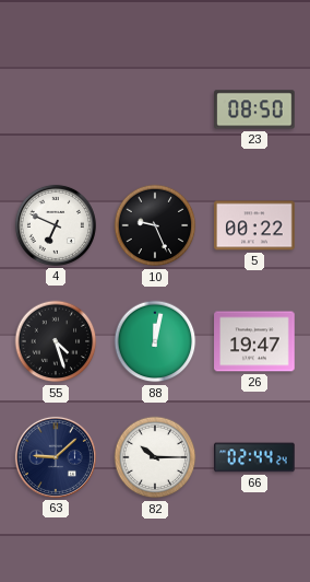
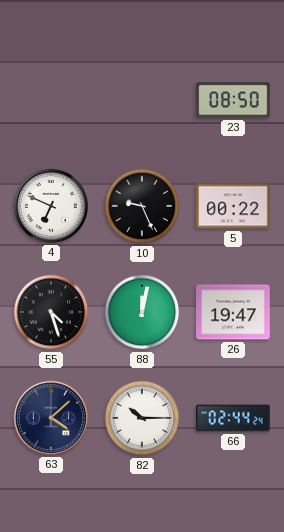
63: 9:08 -> 4:08 (51, 418)
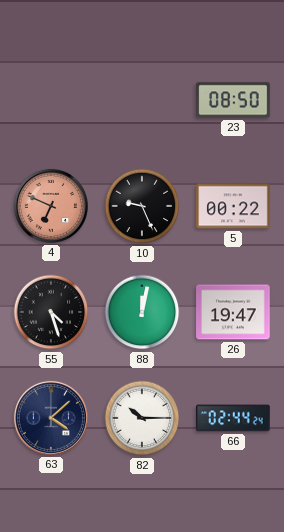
4 dial: white -> salmon (51, 206)
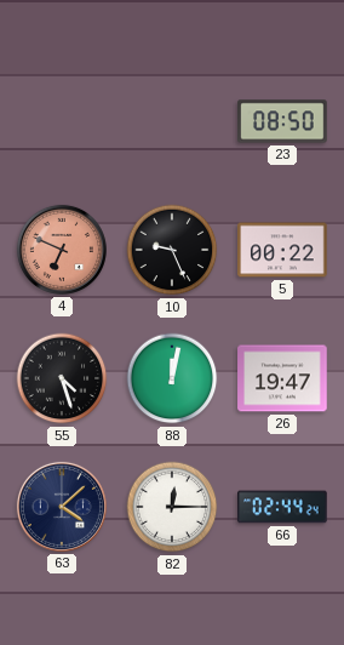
82: 10:15 -> 12:15 (172, 507)
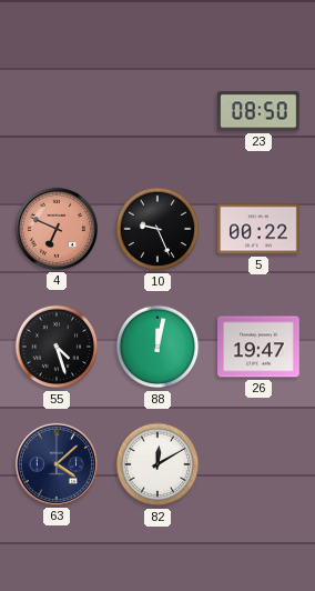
82: 12:15 -> 12:10 (157, 464)
66: 02:44 -> none (282, 507)
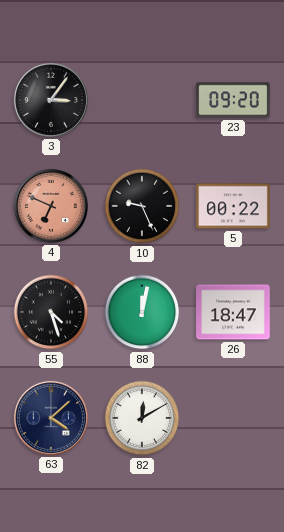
3: none -> 3:06 (51, 100)
23: 08:50 -> 09:20 (233, 100)
26: 19:47 -> 18:47 (233, 312)
